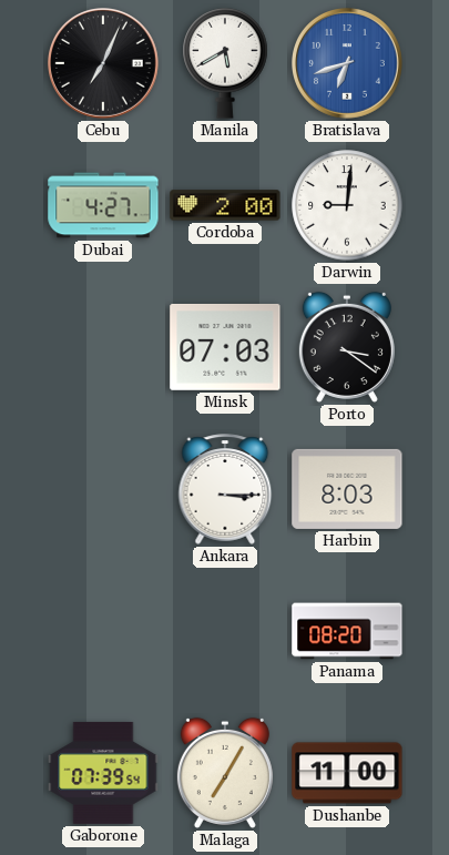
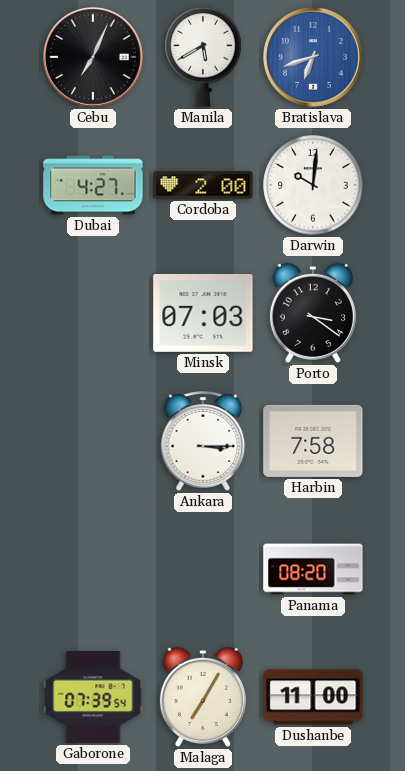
Darwin: 9:01 -> 10:01 (313, 185)
Harbin: 8:03 -> 7:58 (313, 441)
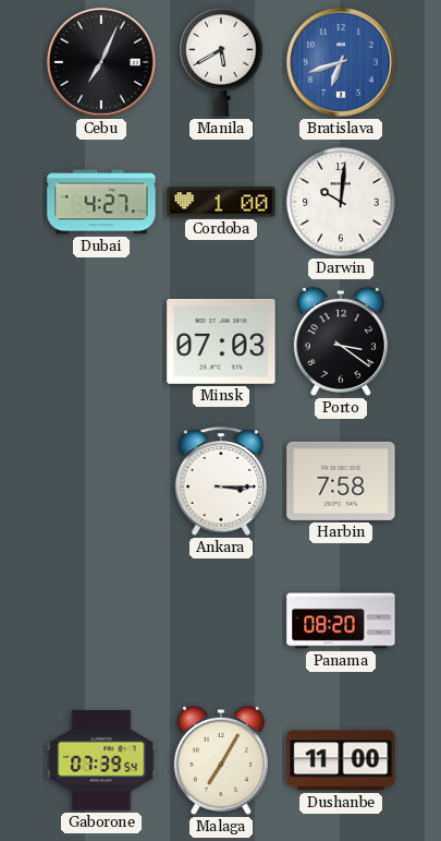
Cordoba: 2:00 -> 1:00 (221, 202)
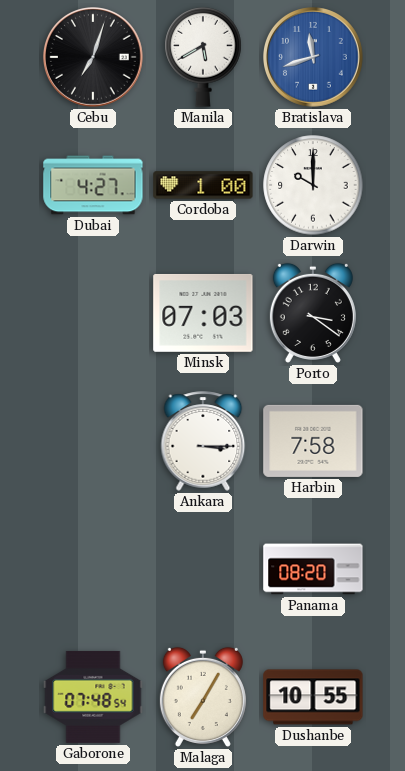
Cebu: 7:04 -> 7:03 (94, 58)
Bratislava: 6:42 -> 11:42 (314, 58)
Darwin: 10:01 -> 10:00 (313, 185)
Gaborone: 07:39 -> 07:48 (93, 697)
Dushanbe: 11:00 -> 10:55 (313, 697)
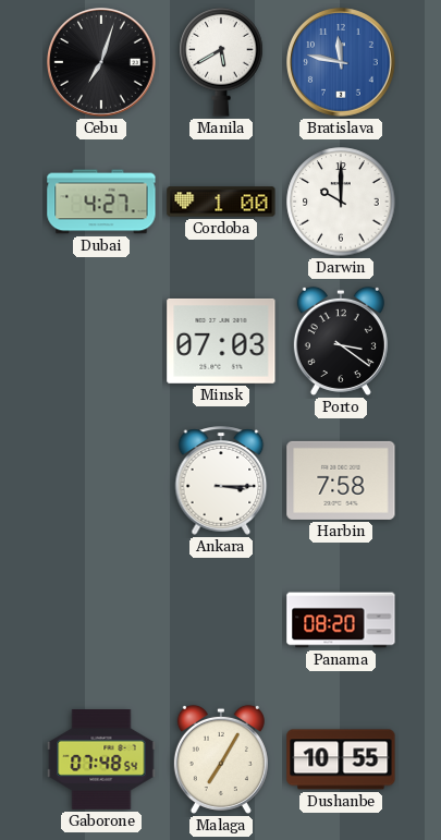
Bratislava: 11:42 -> 11:47 (342, 63)
